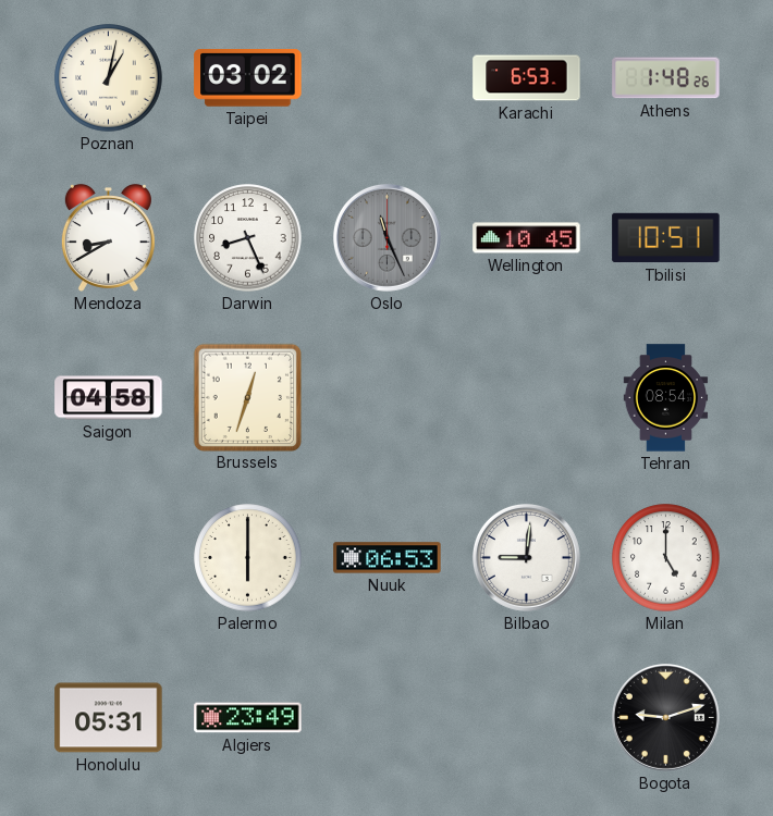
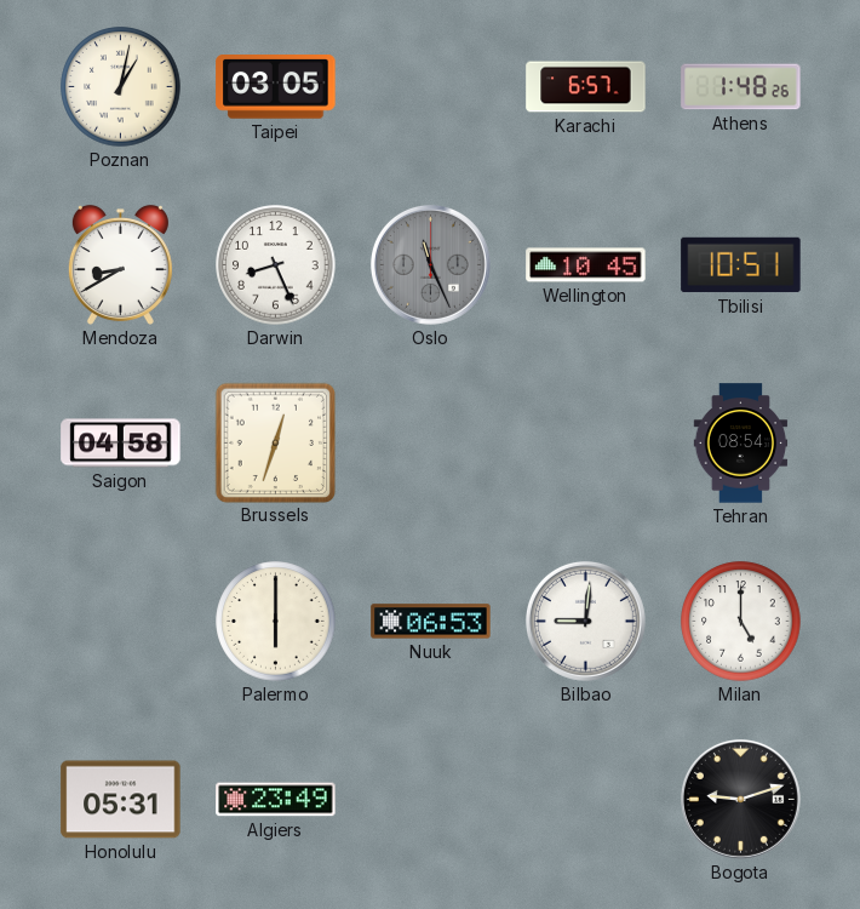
Taipei: 03:02 -> 03:05 (276, 87)
Karachi: 6:53 -> 6:57 (586, 87)
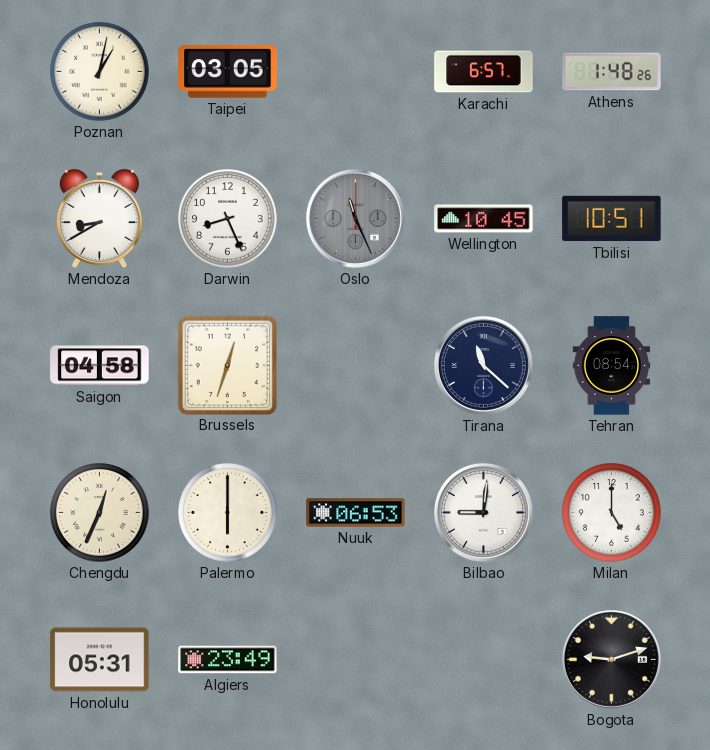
Tirana: none -> 11:22 (483, 365)
Chengdu: none -> 12:34 (100, 513)
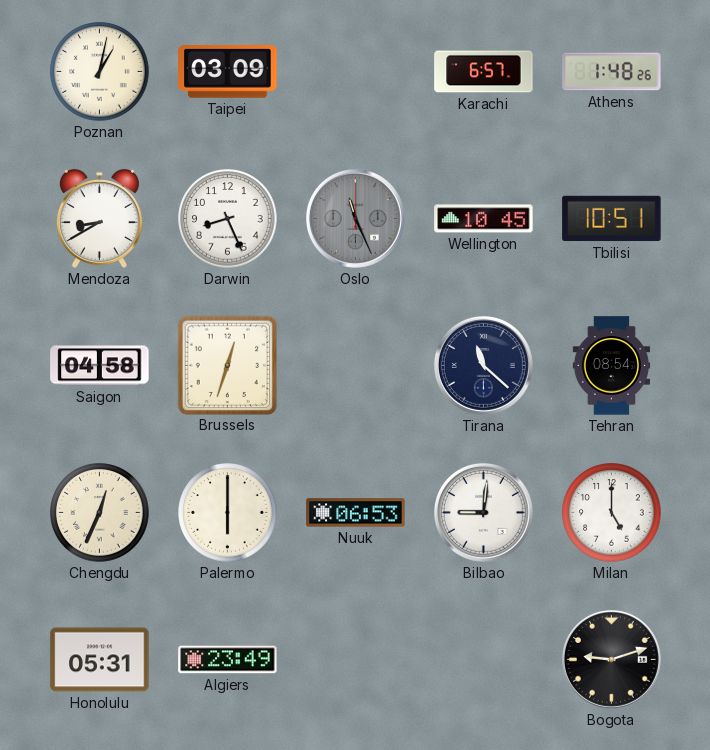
Taipei: 03:05 -> 03:09 (228, 72)
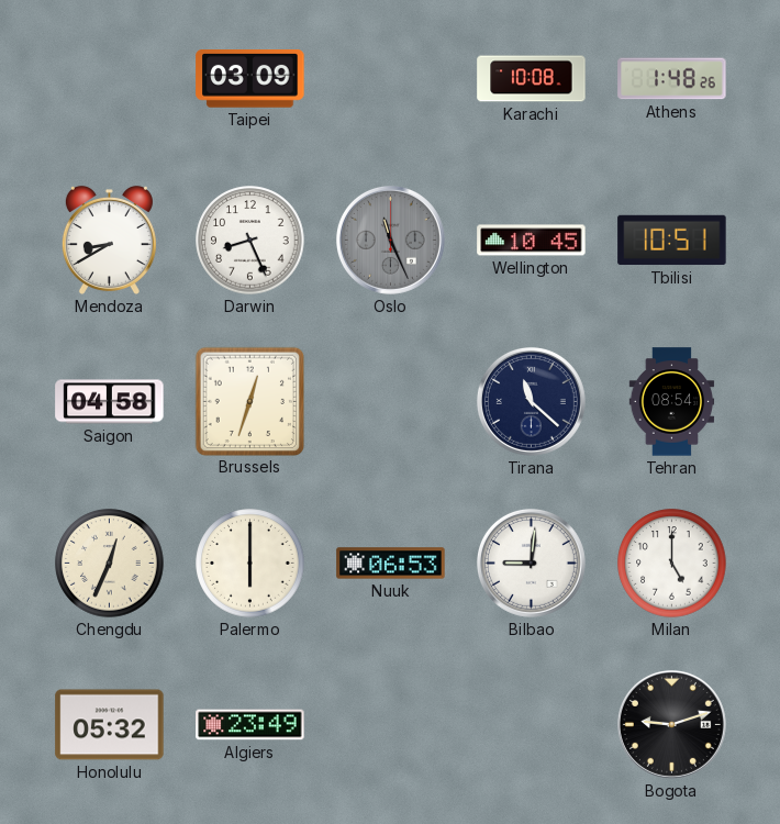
Poznan: 1:02 -> none (100, 72)
Karachi: 6:57 -> 10:08 (532, 79)
Honolulu: 05:31 -> 05:32 (110, 725)
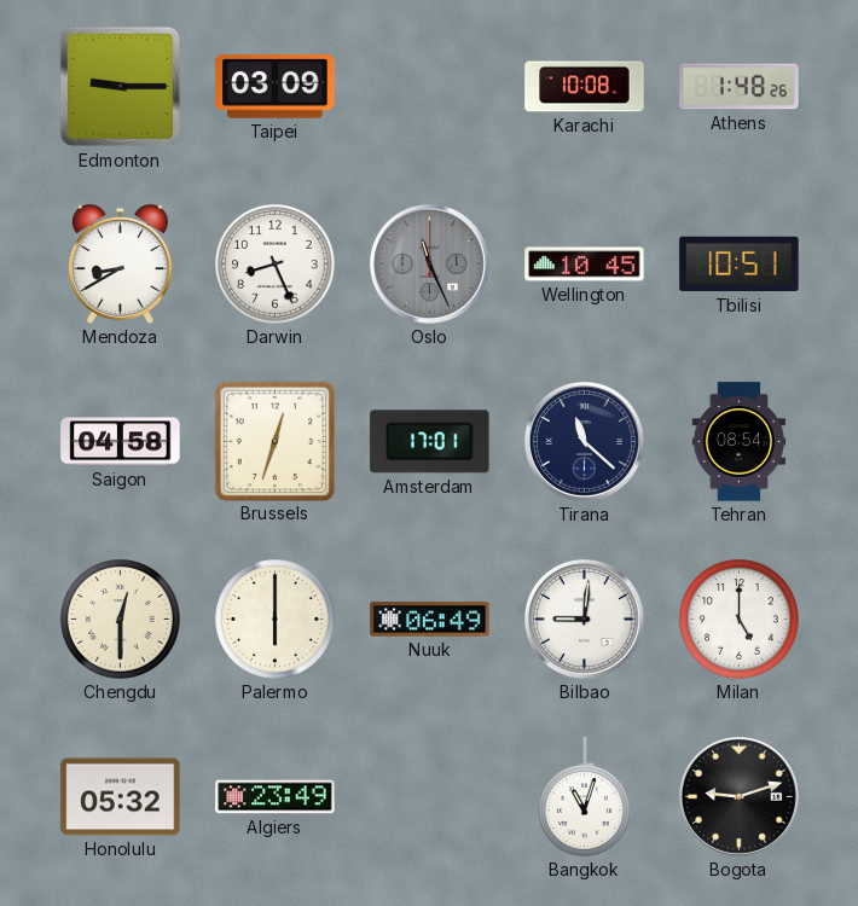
Edmonton: none -> 9:15 (121, 87)
Amsterdam: none -> 17:01 (430, 442)
Chengdu: 12:34 -> 12:30 (121, 620)
Nuuk: 06:53 -> 06:49 (430, 620)
Bangkok: none -> 11:03 (585, 797)
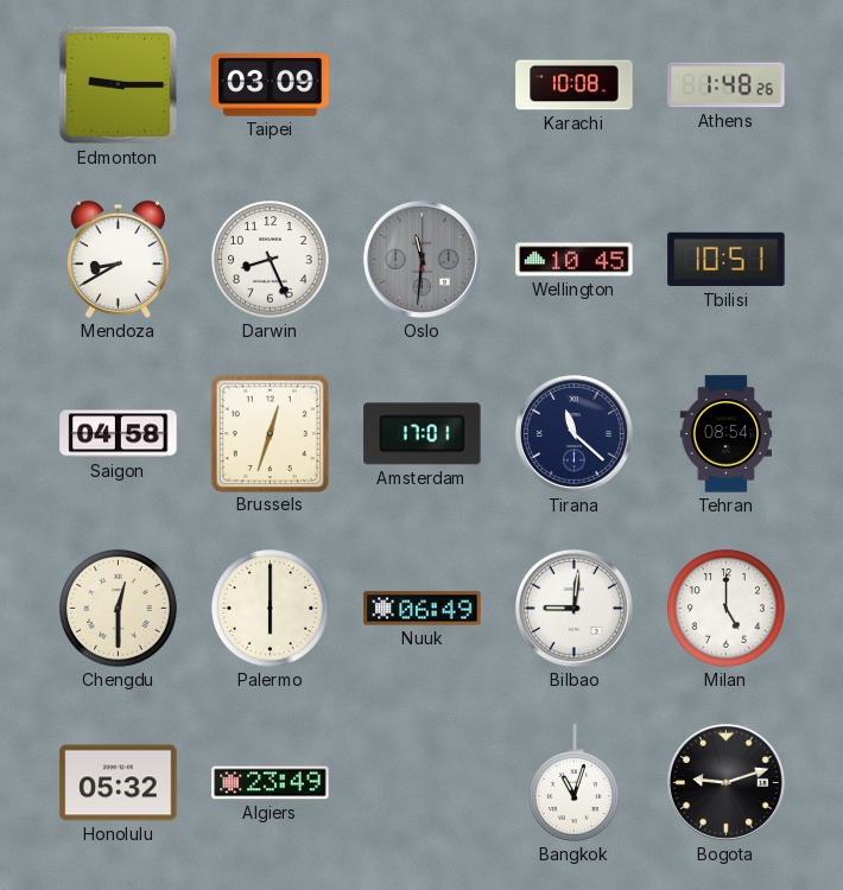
Oslo: 11:26 -> 11:31 (421, 259)
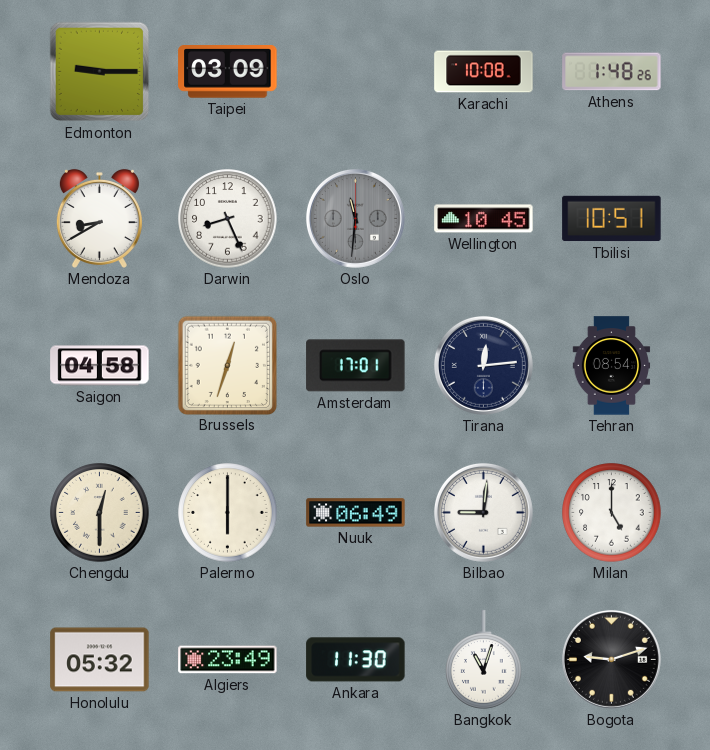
Tirana: 11:22 -> 12:14 (483, 365)
Ankara: none -> 11:30 (356, 660)
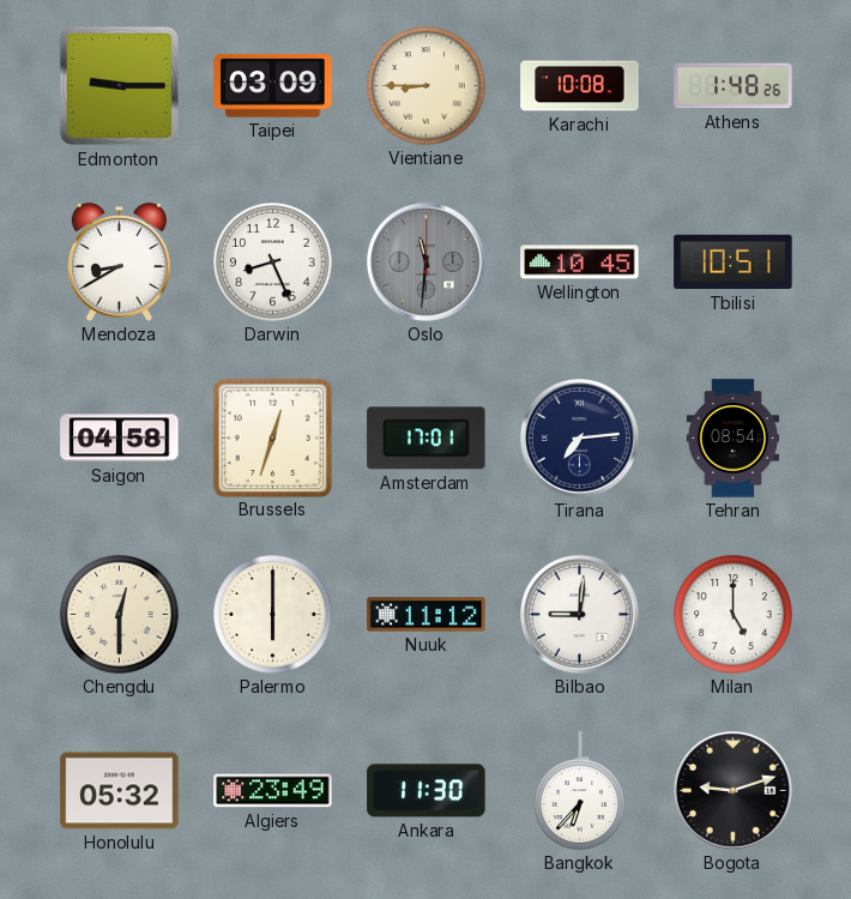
Vientiane: none -> 8:45 (427, 86)
Tirana: 12:14 -> 7:14 (579, 438)
Nuuk: 06:49 -> 11:12 (427, 615)
Bangkok: 11:03 -> 6:37 (580, 791)
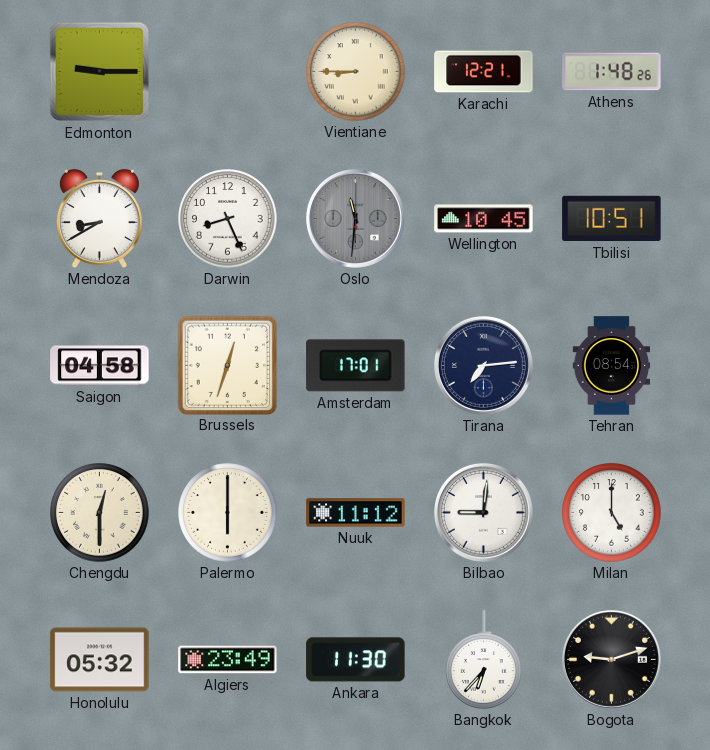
Taipei: 03:09 -> none (273, 86)
Karachi: 10:08 -> 12:21 (484, 72)
